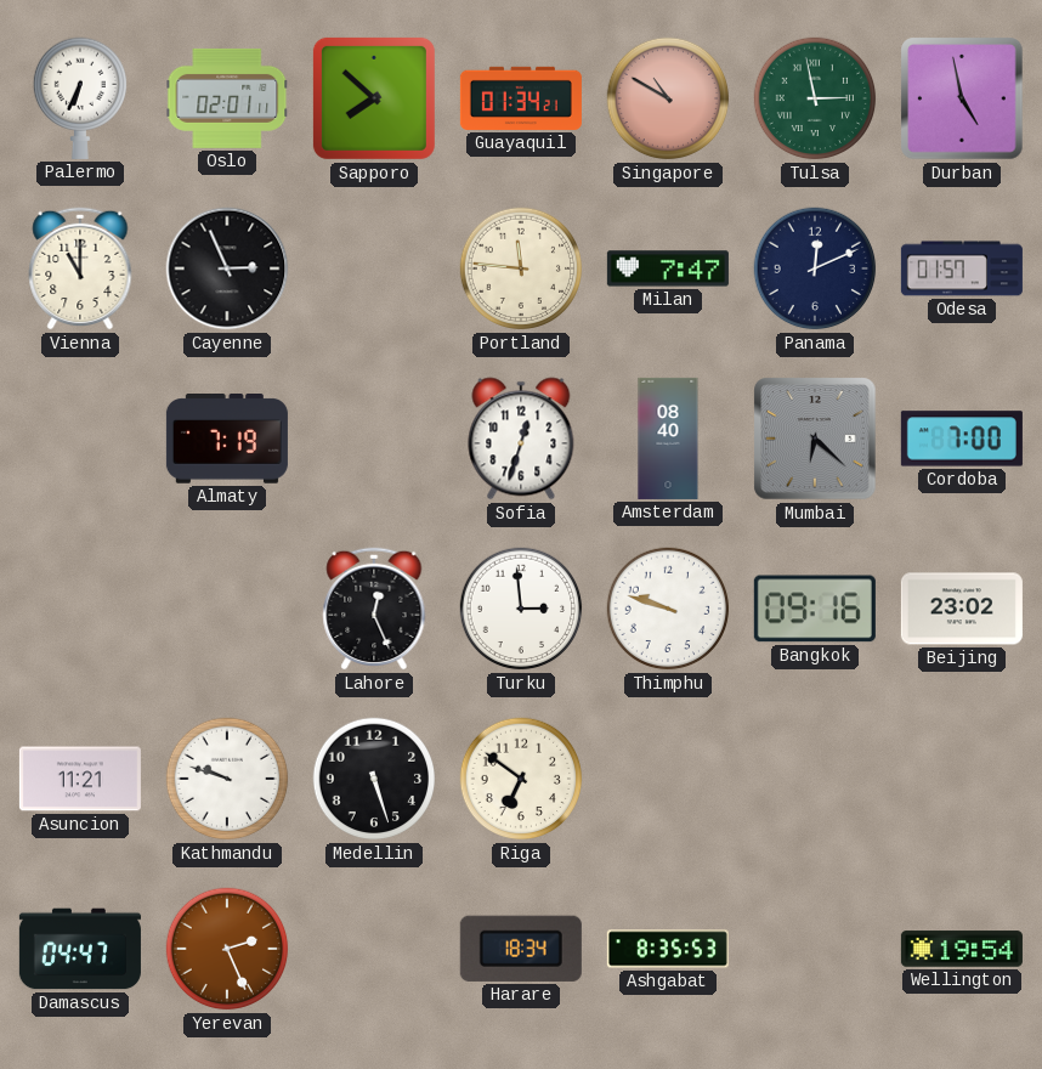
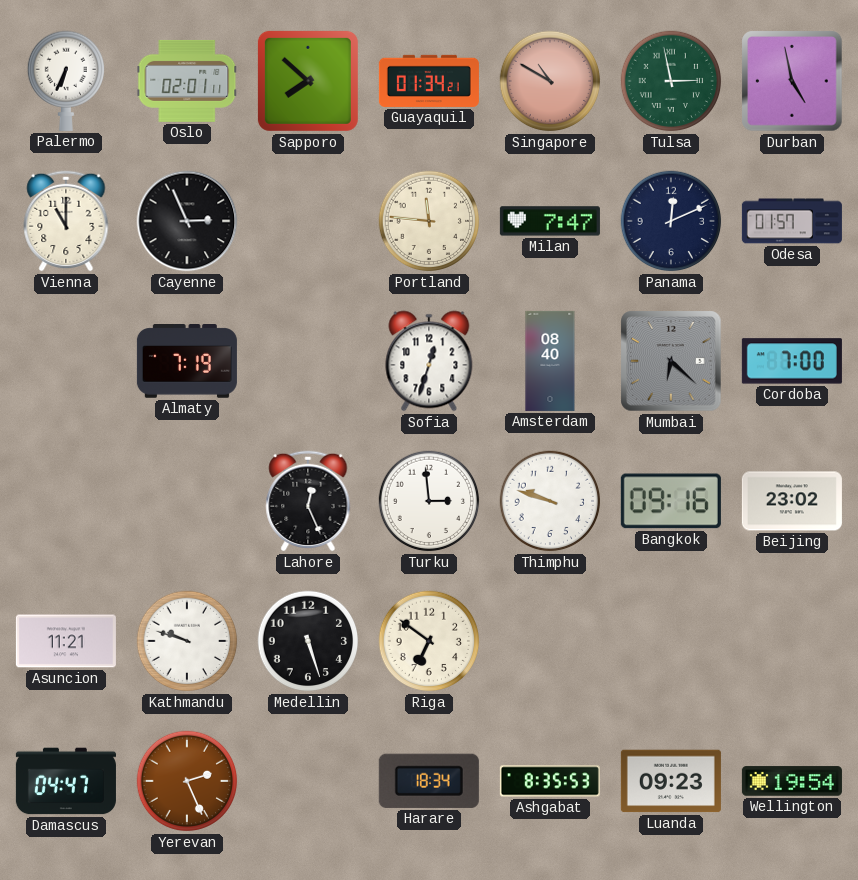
Luanda: none -> 09:23 (671, 781)
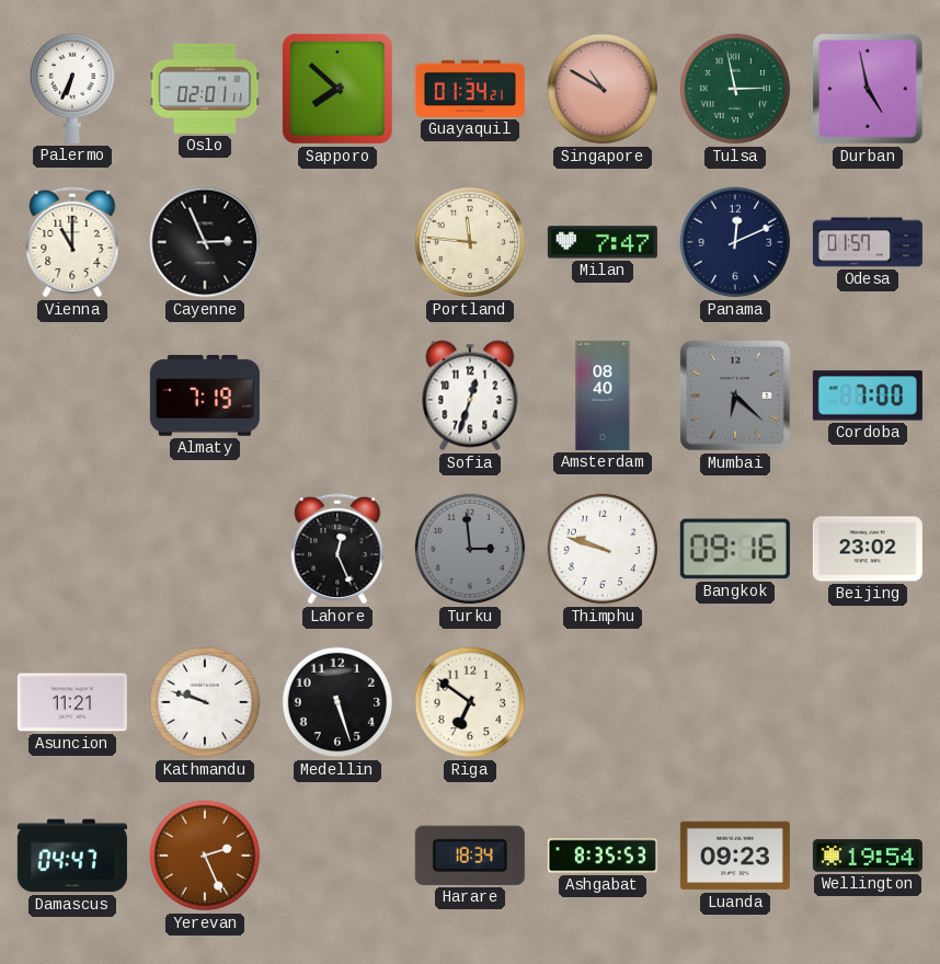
Turku dial: white -> grey (470, 549)
